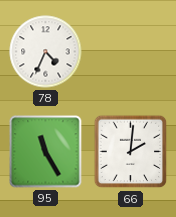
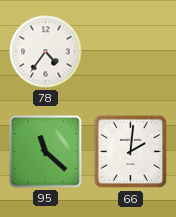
78: 4:34 -> 4:36 (46, 52)
95: 11:25 -> 11:22 (46, 152)
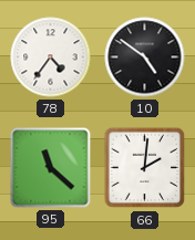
10: none -> 4:51 (145, 58)
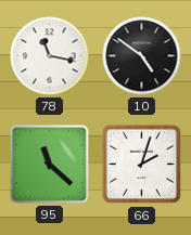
78: 4:36 -> 11:17 (50, 56)
66: 2:01 -> 2:03 (142, 165)
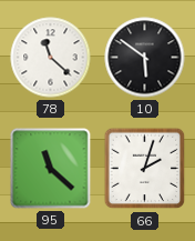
78: 11:17 -> 11:22 (51, 58)
10: 4:51 -> 5:51 (145, 58)
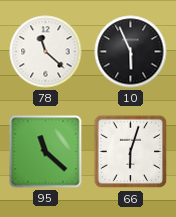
10: 5:51 -> 5:56 (131, 52)
66: 2:03 -> 6:03 (131, 152)
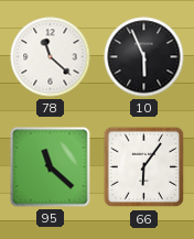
66: 6:03 -> 6:06 (144, 167)
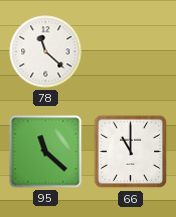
10: 5:56 -> none (144, 57)
66: 6:06 -> 11:00 (131, 152)
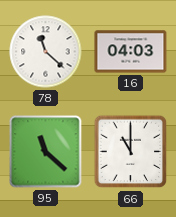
16: none -> 04:03 (131, 52)
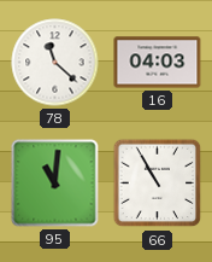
95: 11:22 -> 11:01 (55, 184)
66: 11:00 -> 10:55 (158, 184)
